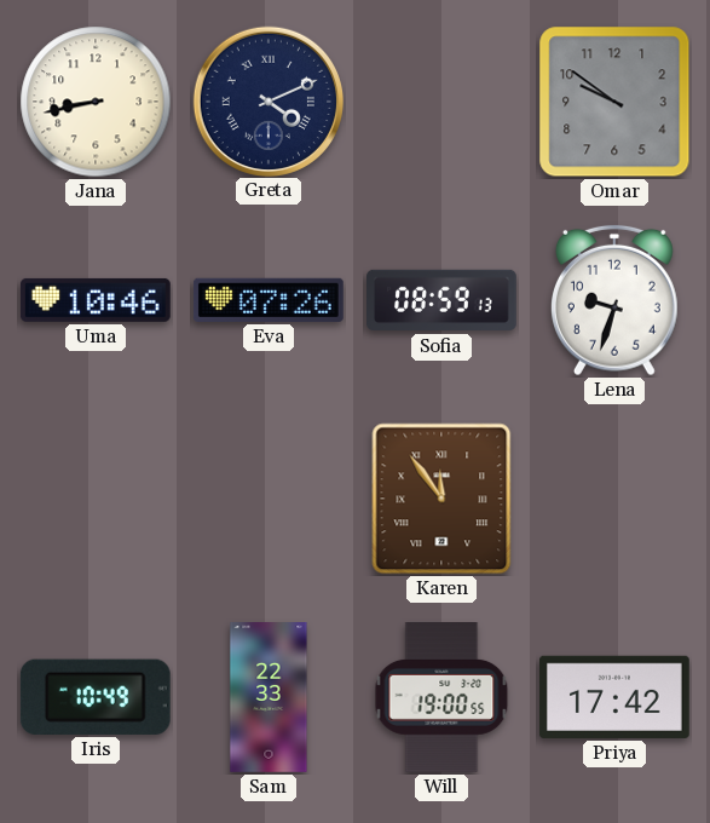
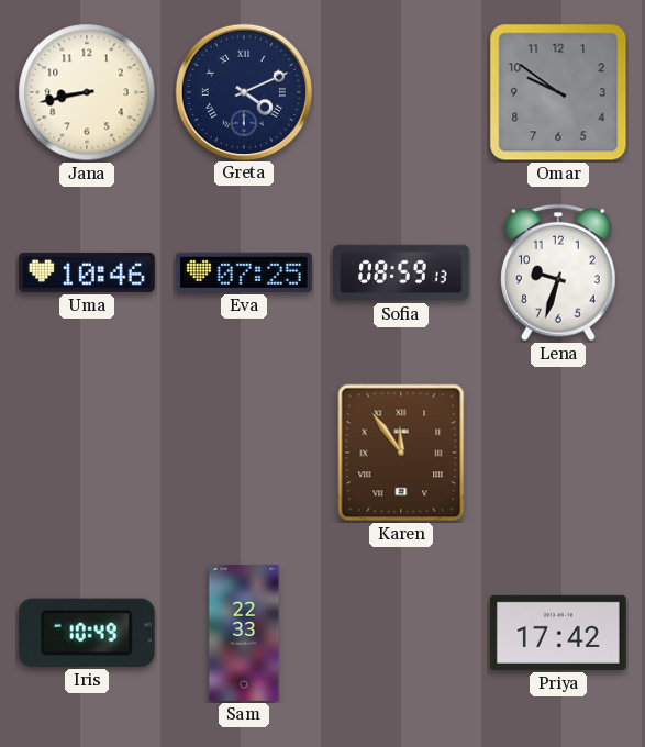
Eva: 07:26 -> 07:25 (244, 272)
Will: 19:00 -> none (441, 698)
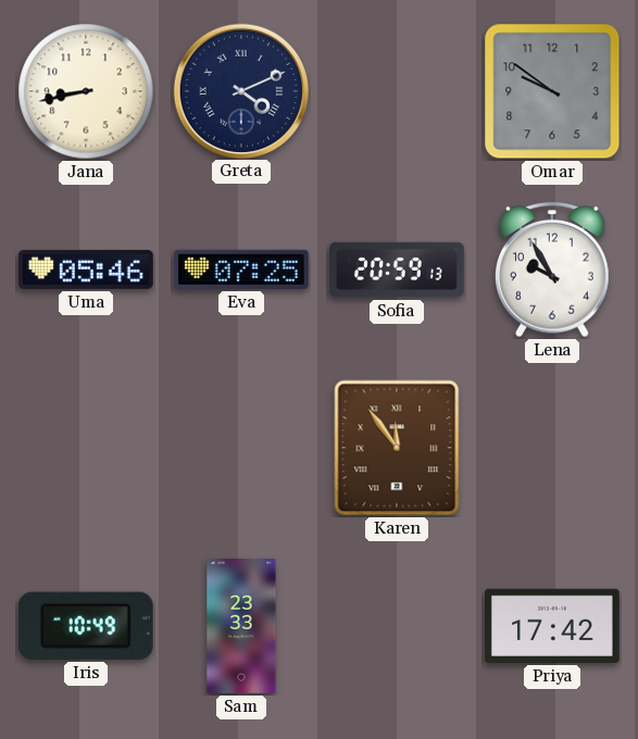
Uma: 10:46 -> 05:46 (86, 270)
Sofia: 08:59 -> 20:59 (398, 270)
Lena: 9:33 -> 9:55 (552, 270)
Sam: 22:33 -> 23:33 (241, 627)
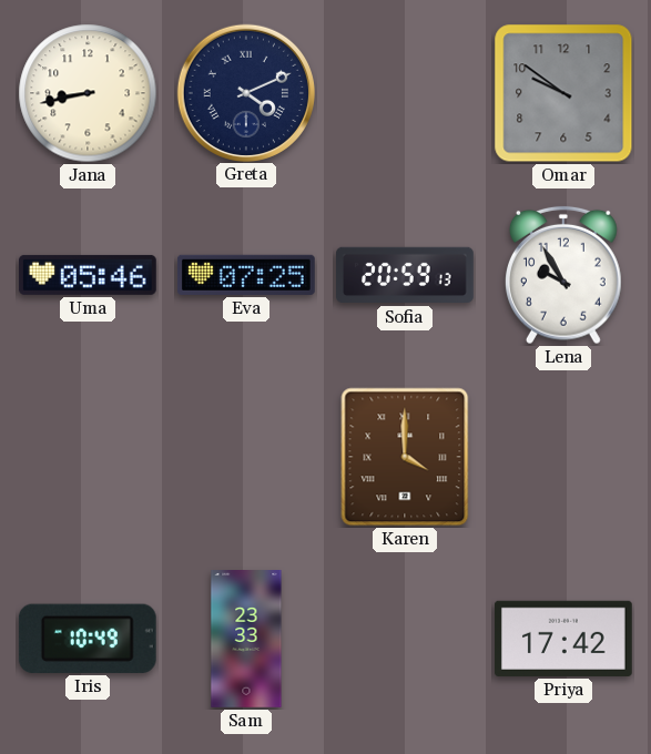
Karen: 11:54 -> 4:00 (405, 457)
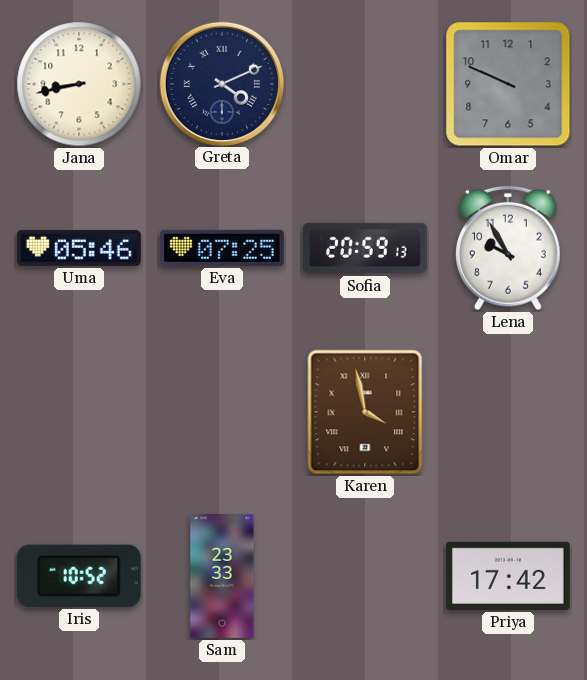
Omar: 9:51 -> 9:49 (508, 84)
Karen: 4:00 -> 3:58 (365, 412)
Iris: 10:49 -> 10:52 (79, 576)
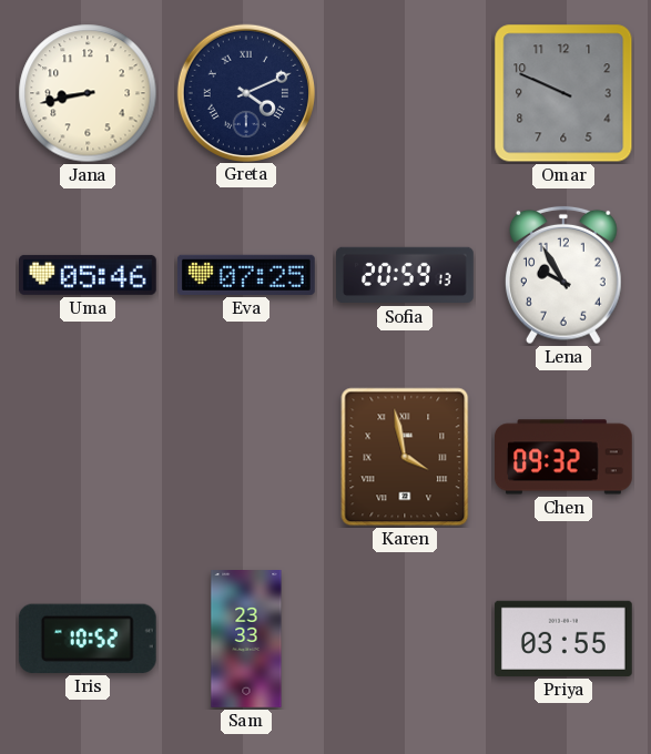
Chen: none -> 09:32 (564, 457)
Priya: 17:42 -> 03:55 (563, 639)
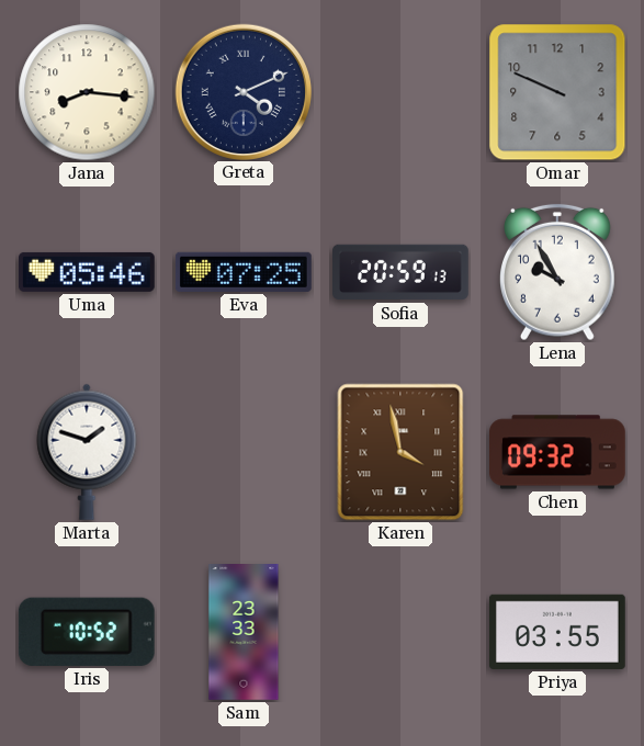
Jana: 8:43 -> 8:16 (87, 92)
Marta: none -> 1:48 (87, 452)
